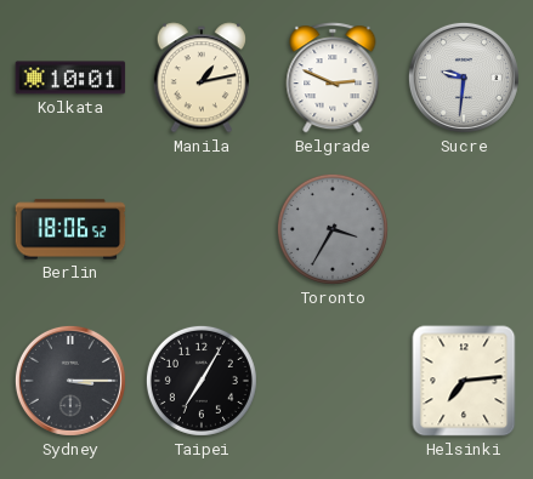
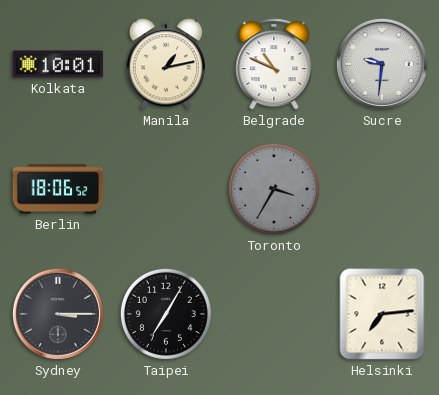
Belgrade: 2:49 -> 10:49 (274, 64)
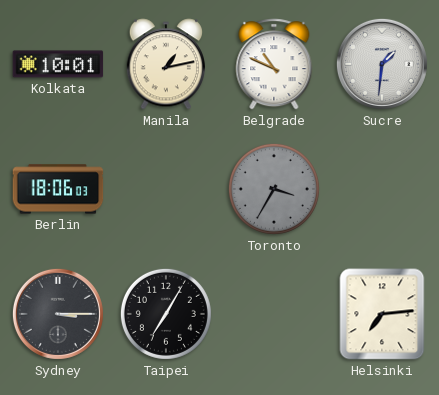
Sucre: 9:31 -> 1:31 (382, 64)
Berlin: 18:06:52 -> 18:06:03 (58, 189)
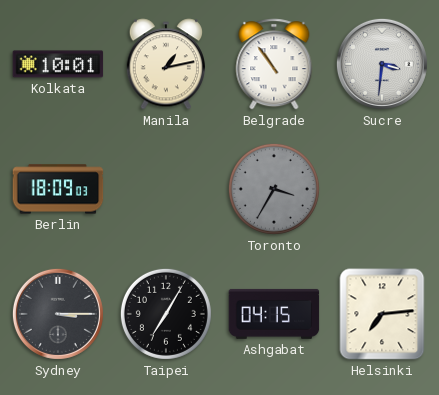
Belgrade: 10:49 -> 10:54 (274, 64)
Sucre: 1:31 -> 3:31 (382, 64)
Berlin: 18:06 -> 18:09 (58, 189)
Ashgabat: none -> 04:15 (274, 314)
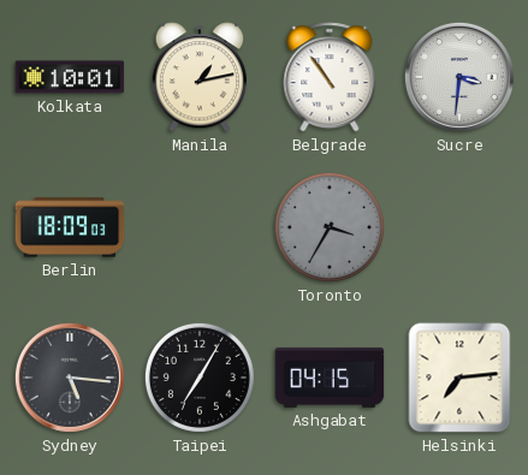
Sydney: 3:15 -> 5:16 (70, 378)
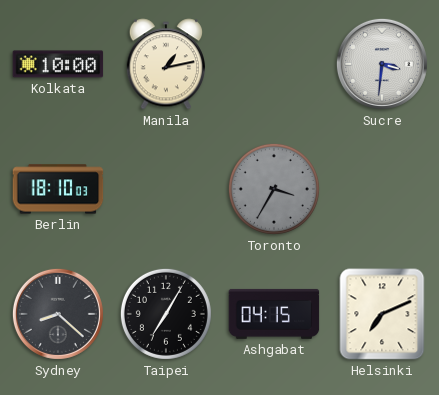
Kolkata: 10:01 -> 10:00 (58, 64)
Belgrade: 10:54 -> none (330, 77)
Berlin: 18:09 -> 18:10 (58, 189)
Sydney: 5:16 -> 8:22 (58, 314)
Helsinki: 7:14 -> 7:11 (382, 314)
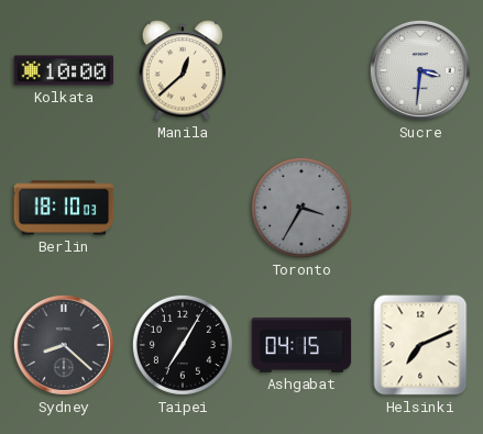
Manila: 1:13 -> 12:38 (182, 70)
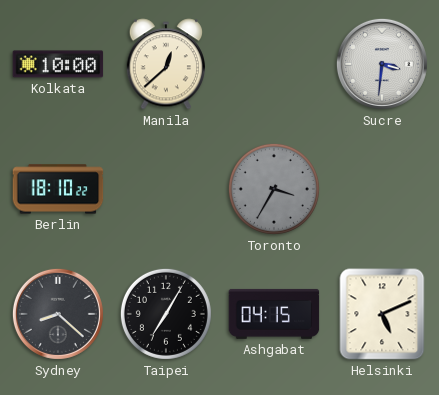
Berlin: 18:10:03 -> 18:10:22 (58, 189)
Helsinki: 7:11 -> 5:11 (382, 314)
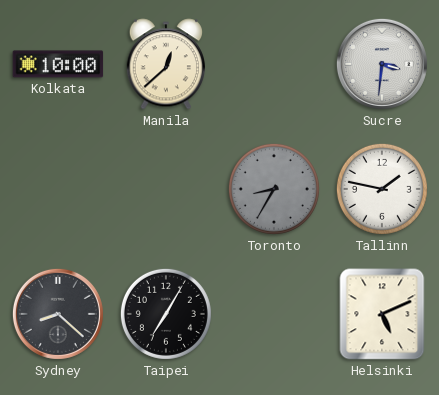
Berlin: 18:10 -> none (58, 189)
Toronto: 3:35 -> 8:35 (274, 189)
Tallinn: none -> 1:47 (382, 189)
Ashgabat: 04:15 -> none (274, 314)
